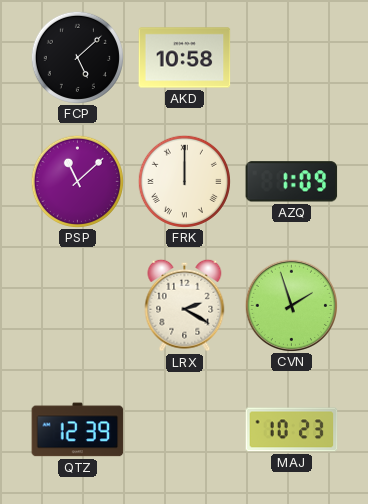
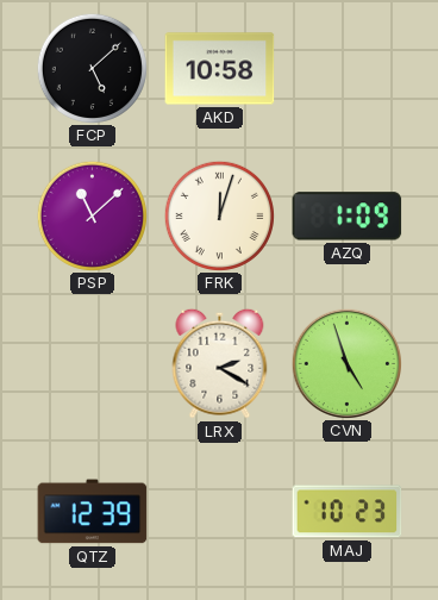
FRK: 12:00 -> 12:03 (219, 215)
CVN: 1:57 -> 4:57 (346, 363)
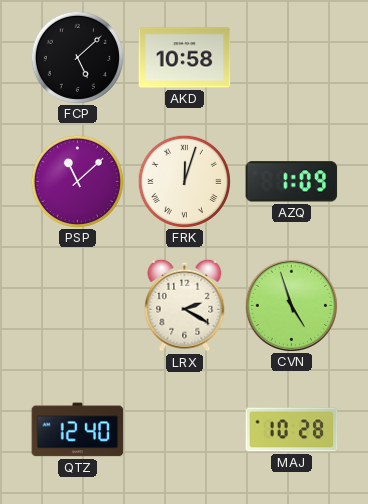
QTZ: 12:39 -> 12:40 (78, 430)
MAJ: 10:23 -> 10:28 (292, 430)
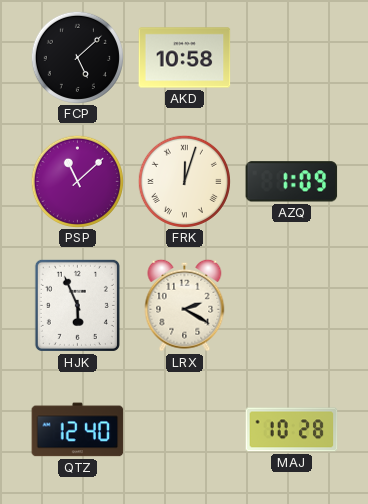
HJK: none -> 5:56 (77, 305)
CVN: 4:57 -> none (291, 305)
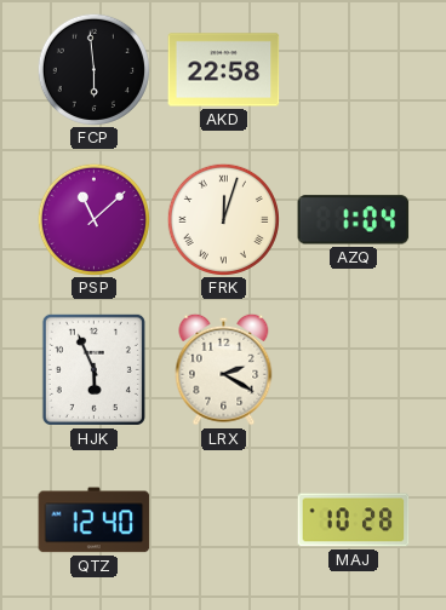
FCP: 5:08 -> 5:59 (93, 69)
AKD: 10:58 -> 22:58 (224, 70)
AZQ: 1:09 -> 1:04 (354, 220)
